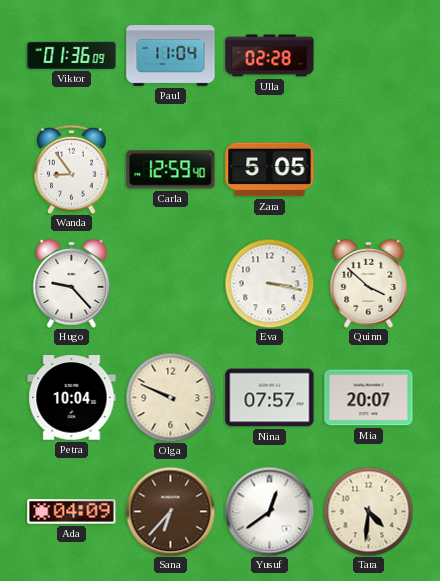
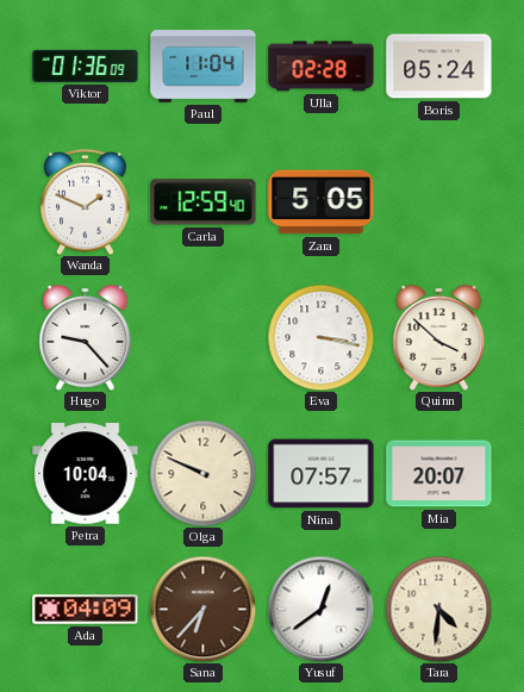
Boris: none -> 05:24 (439, 67)
Wanda: 8:54 -> 1:49 (86, 201)
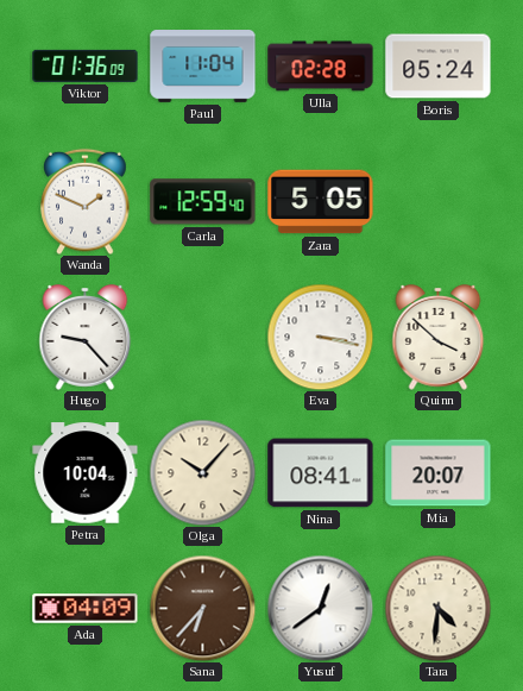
Olga: 9:49 -> 10:07 (202, 472)
Nina: 07:57 -> 08:41 (321, 473)
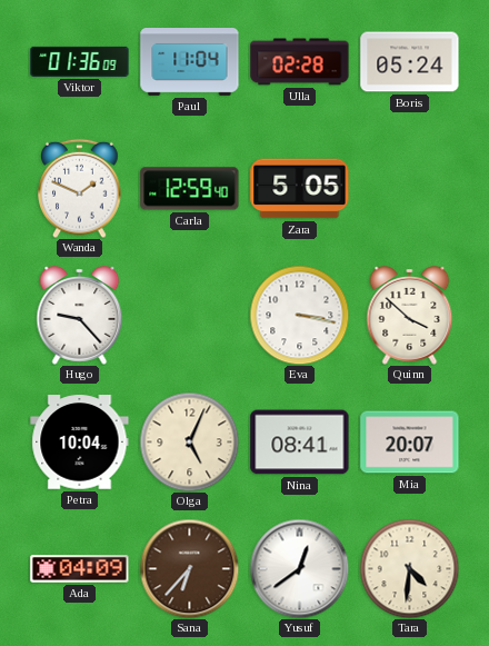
Olga: 10:07 -> 5:04 (189, 441)
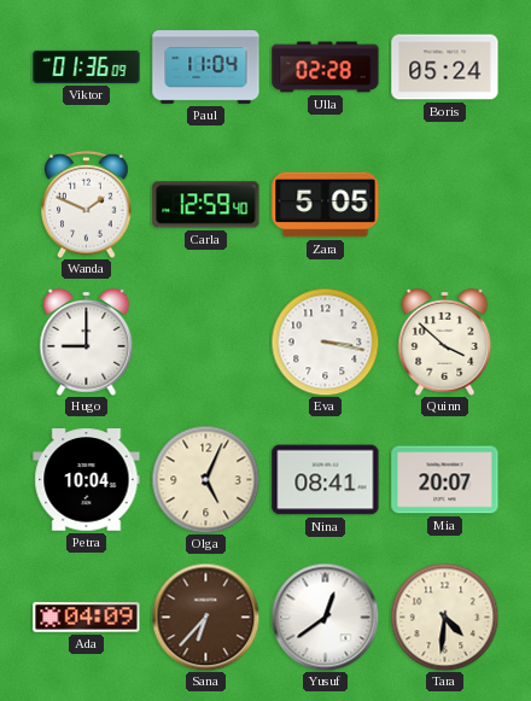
Hugo: 9:23 -> 9:00 (87, 343)
